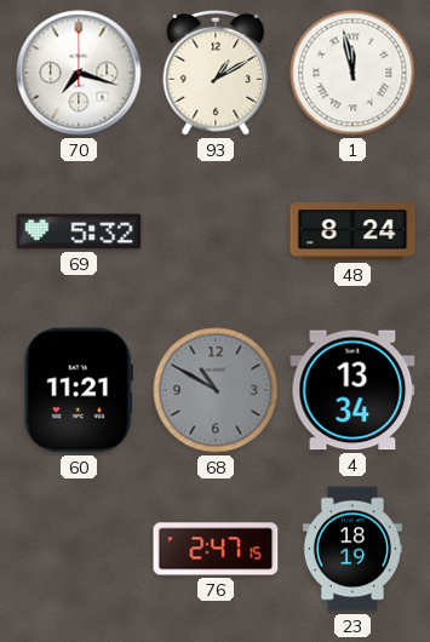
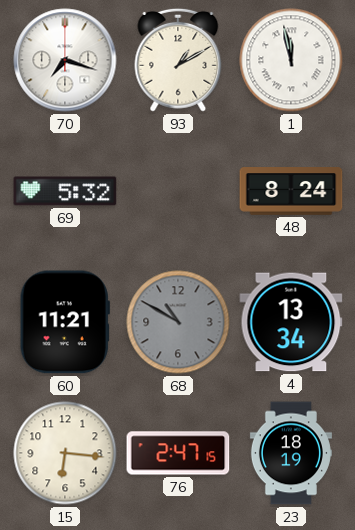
15: none -> 6:16 (65, 453)
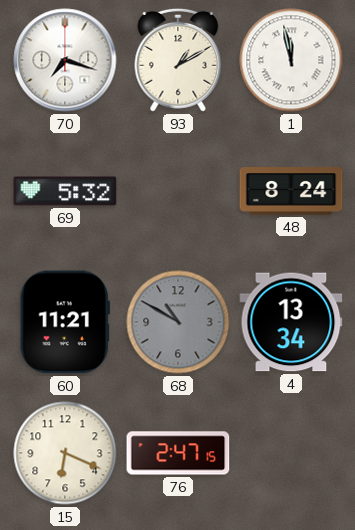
15: 6:16 -> 6:19 (65, 453)
23: 18:19 -> none (291, 453)
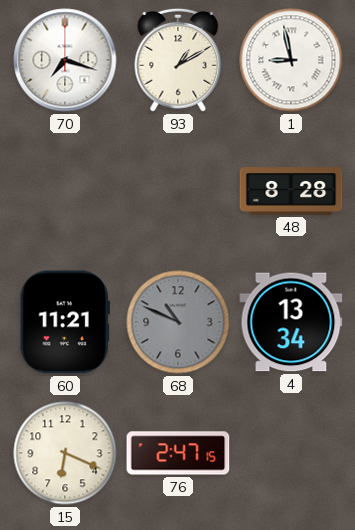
1: 11:58 -> 8:58 (291, 60)
69: 5:32 -> none (65, 191)
48: 8:24 -> 8:28 (291, 191)
68: 10:50 -> 10:49 (178, 322)
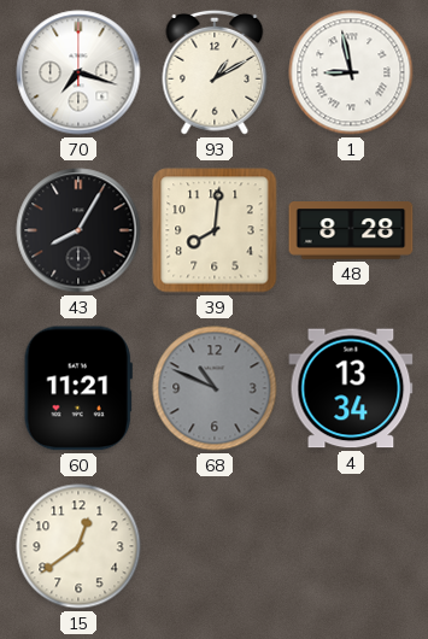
43: none -> 8:05 (78, 230)
39: none -> 8:01 (215, 230)
15: 6:19 -> 12:39 (78, 546)
76: 2:47 -> none (178, 453)
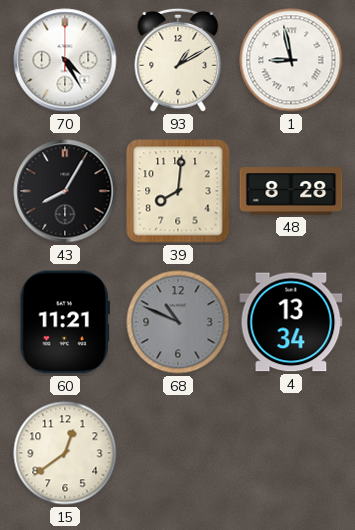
70: 7:18 -> 4:25 (65, 60)
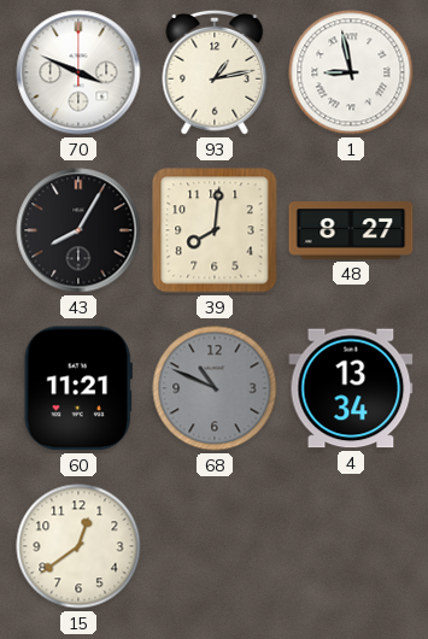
70: 4:25 -> 3:49 (78, 72)
93: 1:10 -> 1:13 (215, 72)
48: 8:28 -> 8:27 (351, 230)
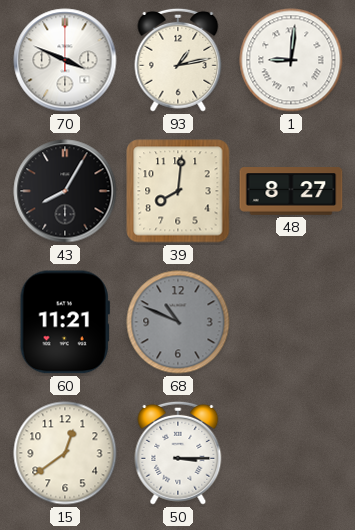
1: 8:58 -> 9:01 (291, 60)
4: 13:34 -> none (351, 388)
50: none -> 3:15 (178, 453)
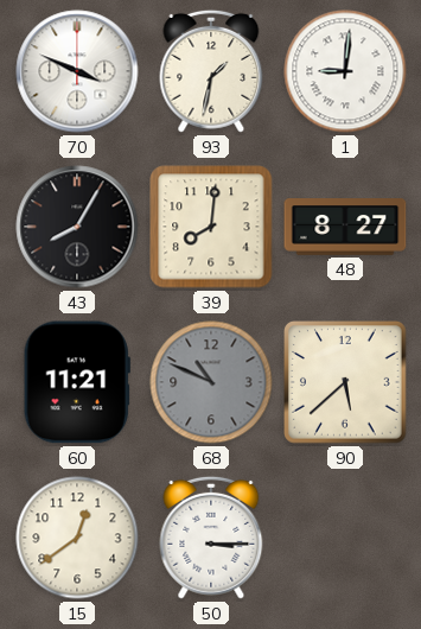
93: 1:13 -> 1:32 (211, 71)
90: none -> 5:38 (345, 382)
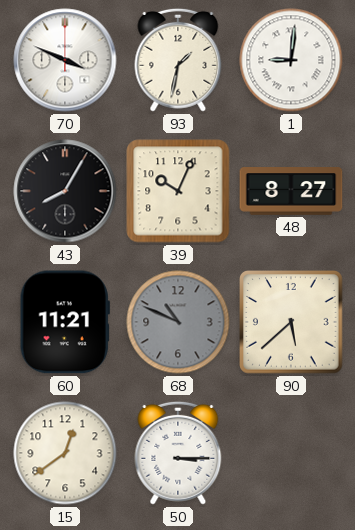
39: 8:01 -> 10:04 (178, 191)
